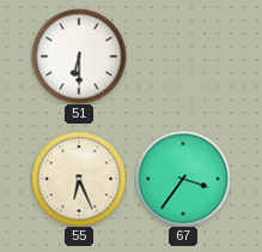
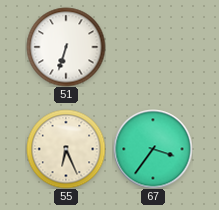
51: 6:30 -> 6:33 (66, 47)
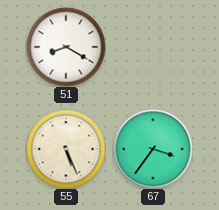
51: 6:33 -> 8:20 (66, 47)
55: 6:26 -> 5:26 (66, 149)
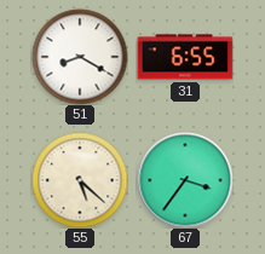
31: none -> 6:55 (185, 57)
55: 5:26 -> 5:22 (80, 180)
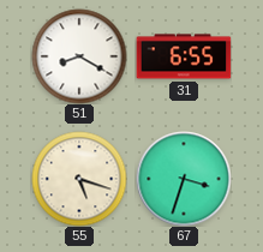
55: 5:22 -> 5:18 (79, 179)
67: 3:36 -> 3:33 (184, 179)
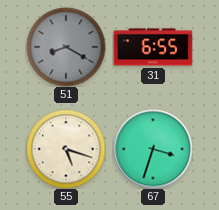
51 dial: white -> grey (66, 47)
